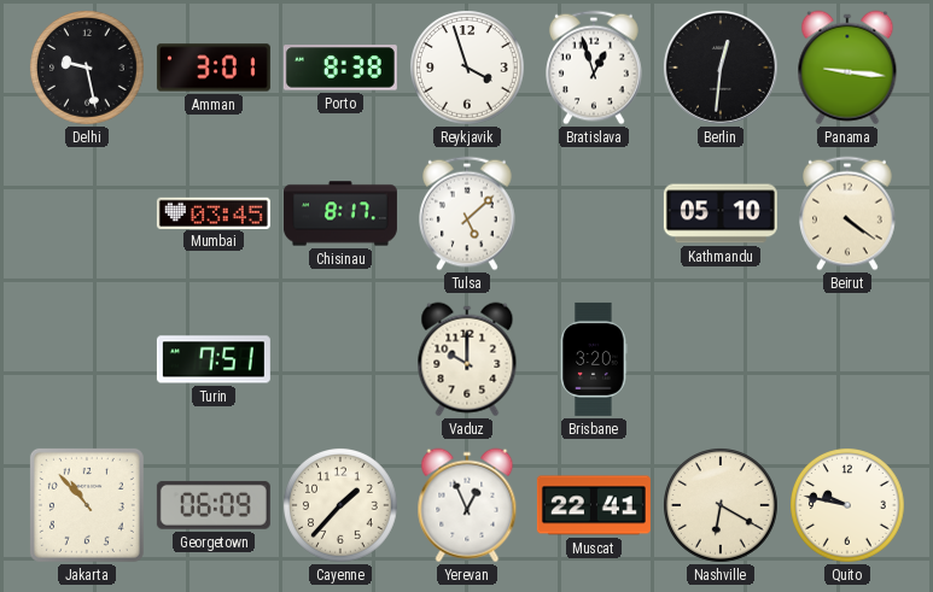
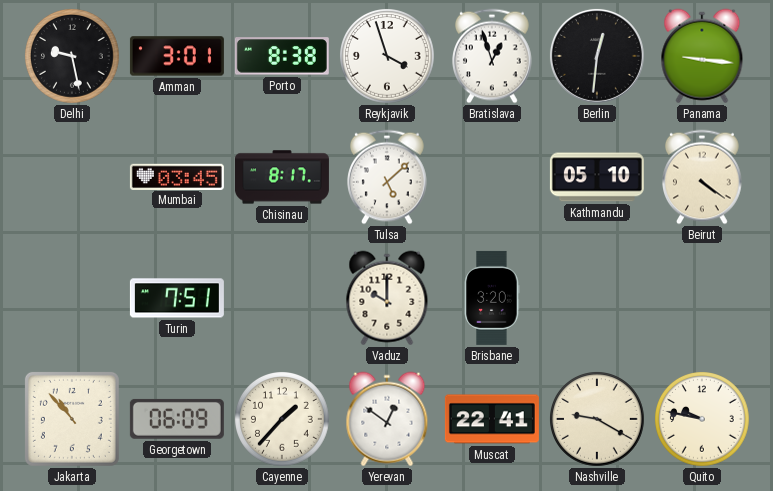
Yerevan: 12:56 -> 12:51 (387, 419)
Nashville: 6:20 -> 9:20 (598, 420)
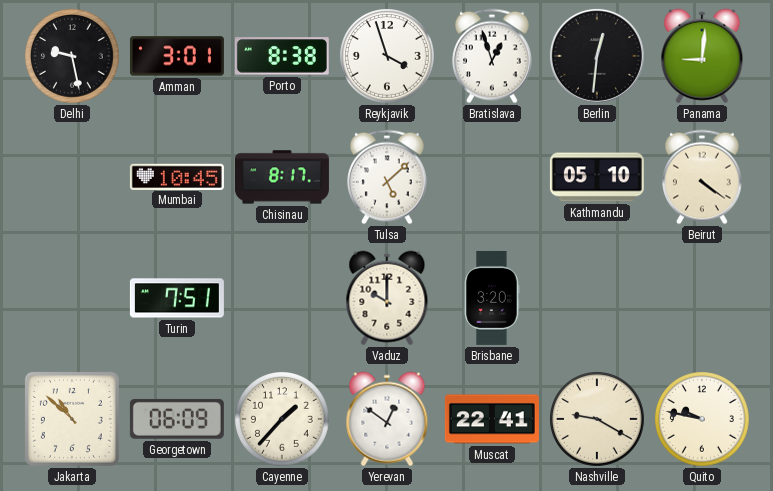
Panama: 9:16 -> 9:01 (702, 56)
Mumbai: 03:45 -> 10:45 (177, 176)
Jakarta: 10:53 -> 10:52 (72, 419)
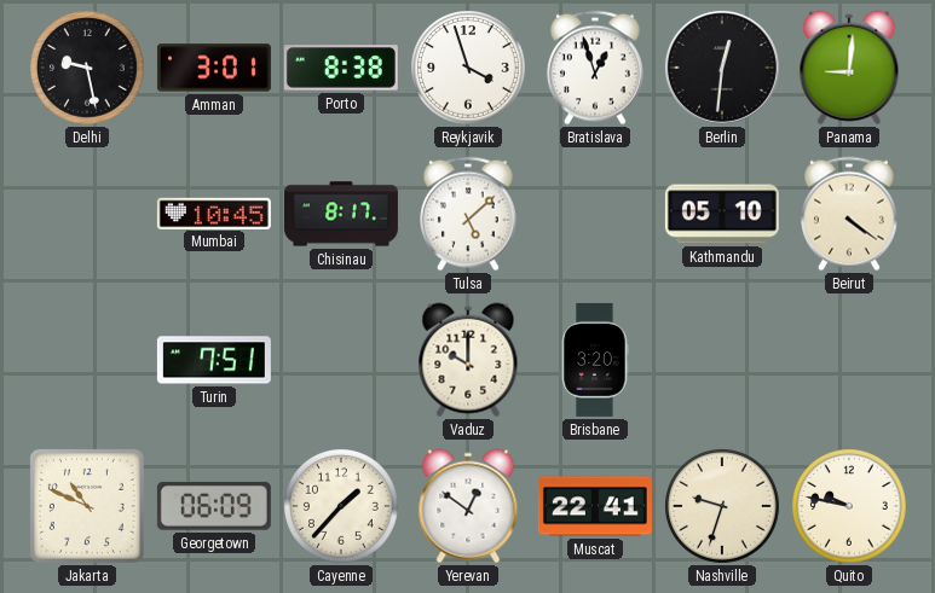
Jakarta: 10:52 -> 10:49 (87, 506)
Nashville: 9:20 -> 9:33 (723, 507)
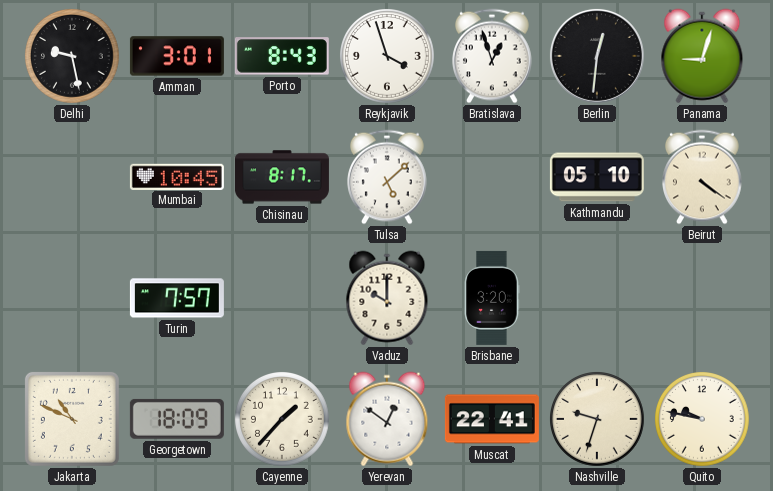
Porto: 8:38 -> 8:43 (282, 56)
Panama: 9:01 -> 9:03 (702, 56)
Turin: 7:51 -> 7:57 (177, 298)
Georgetown: 06:09 -> 18:09 (177, 419)
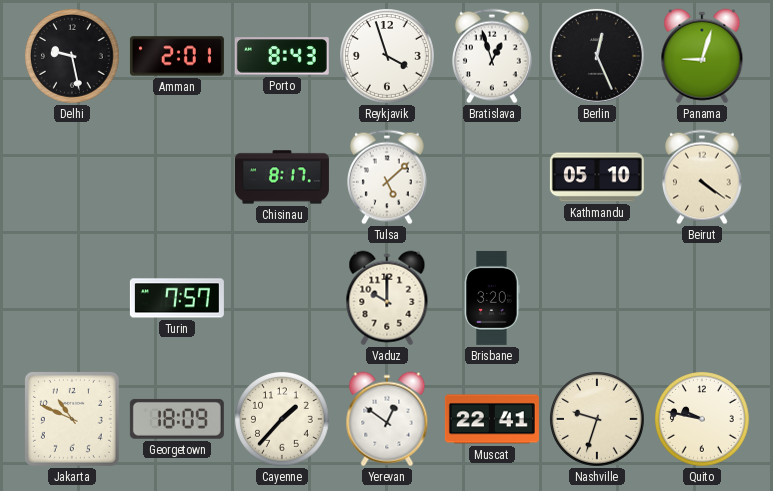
Amman: 3:01 -> 2:01 (177, 56)
Berlin: 12:31 -> 12:26 (597, 56)
Mumbai: 10:45 -> none (177, 176)
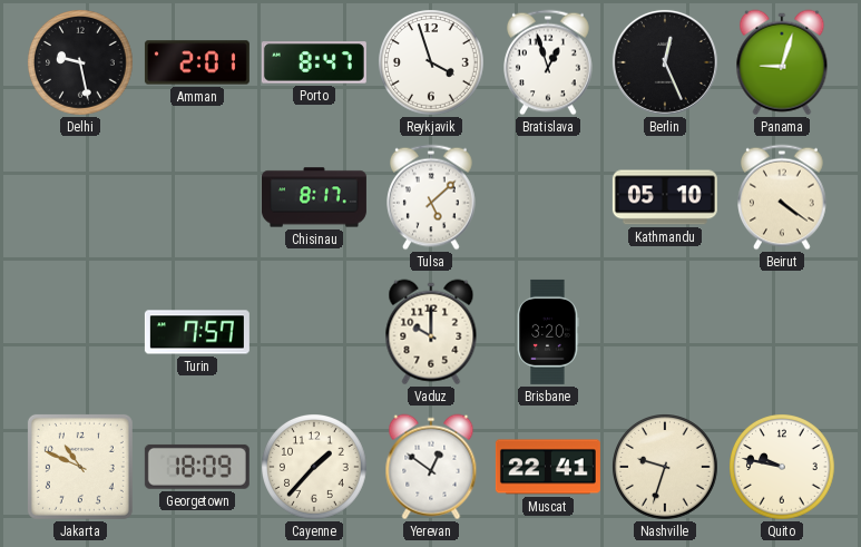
Porto: 8:43 -> 8:47 (314, 62)
